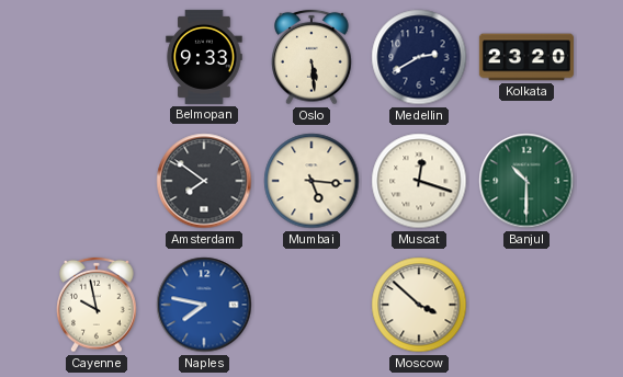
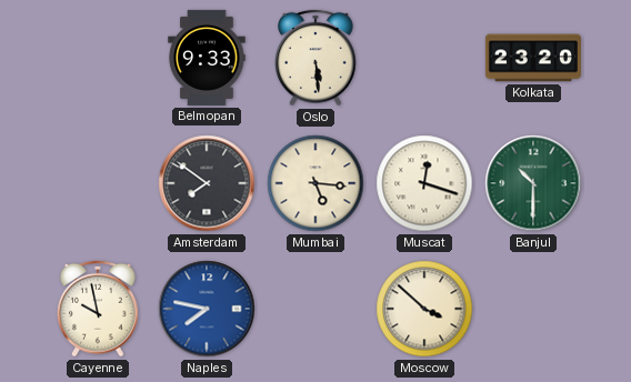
Medellin: 2:40 -> none (419, 57)
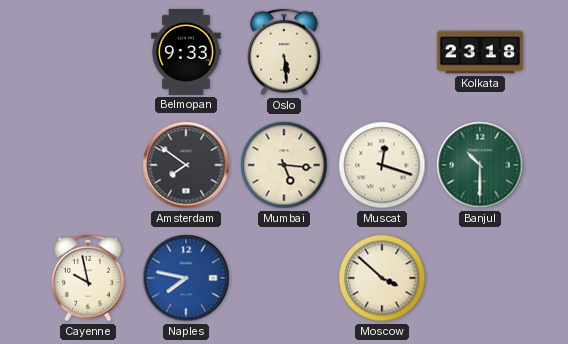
Kolkata: 23:20 -> 23:18 (480, 52)
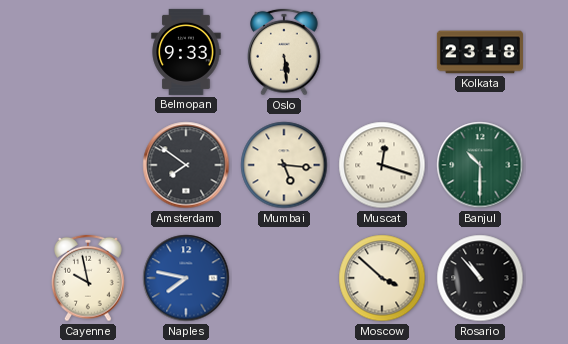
Rosario: none -> 10:53 (480, 278)
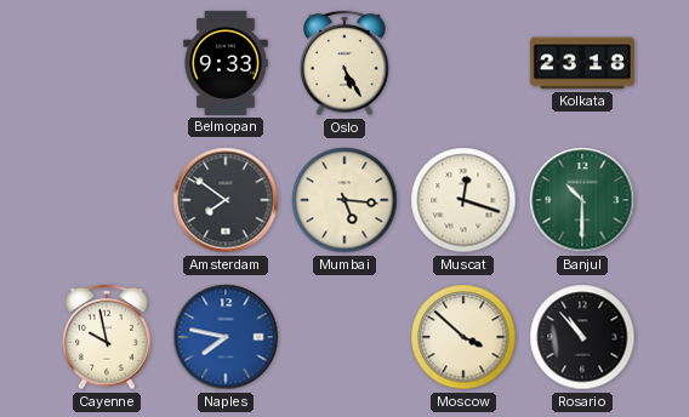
Oslo: 5:29 -> 5:25 (344, 63)
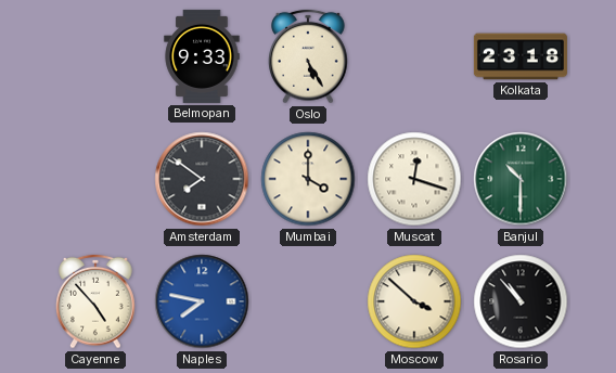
Mumbai: 5:16 -> 4:00 (308, 179)
Cayenne: 9:58 -> 4:53 (95, 301)
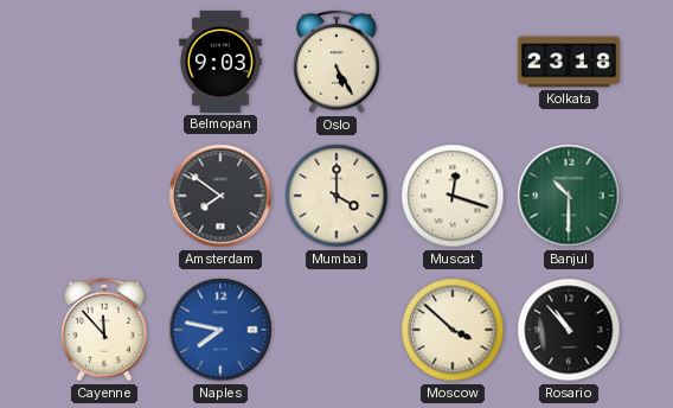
Belmopan: 9:33 -> 9:03 (220, 62)
Cayenne: 4:53 -> 11:53 (104, 330)
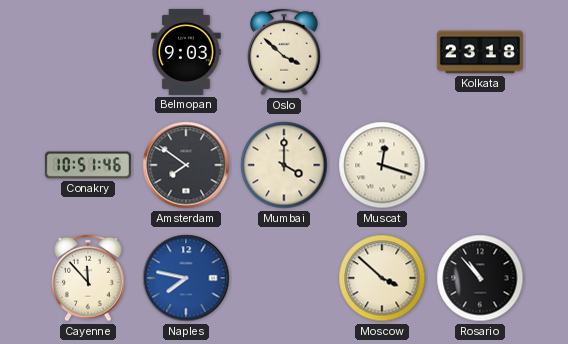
Oslo: 5:25 -> 3:52 (284, 52)
Conakry: none -> 10:51 (88, 165)
Banjul: 10:30 -> none (569, 196)
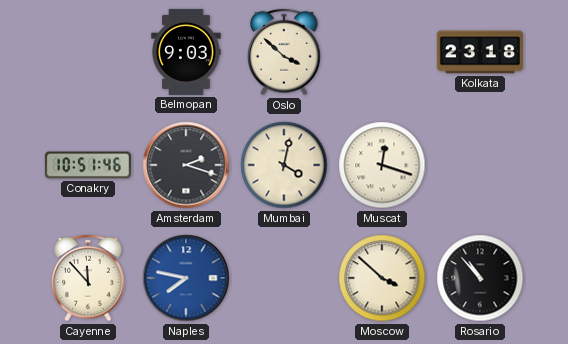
Amsterdam: 7:51 -> 2:18 (186, 165)
Mumbai: 4:00 -> 4:02 (284, 165)
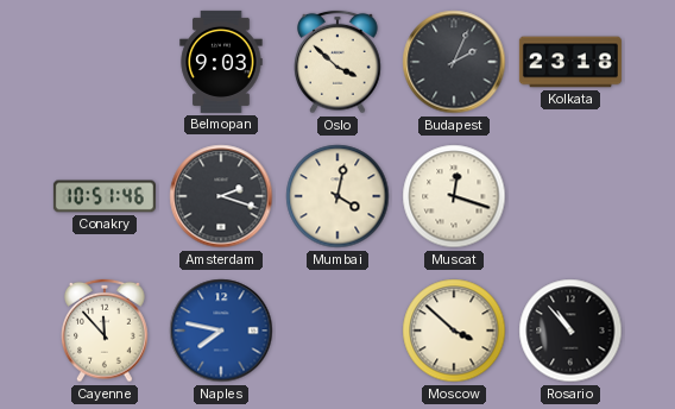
Budapest: none -> 2:04 (454, 62)
